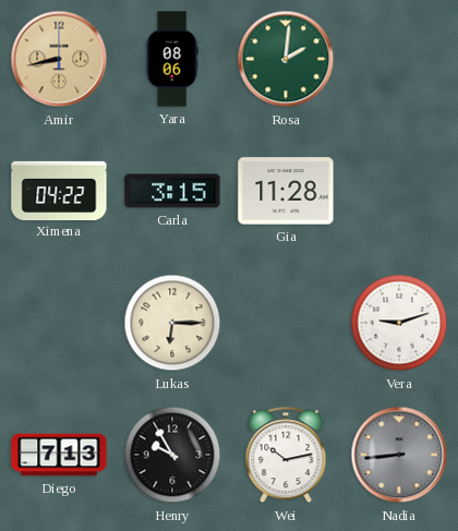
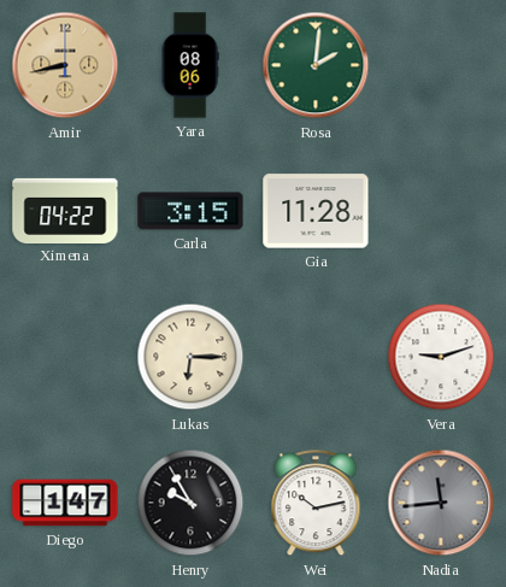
Diego: 7:13 -> 1:47 (65, 503)
Nadia: 8:44 -> 11:44 (441, 503)
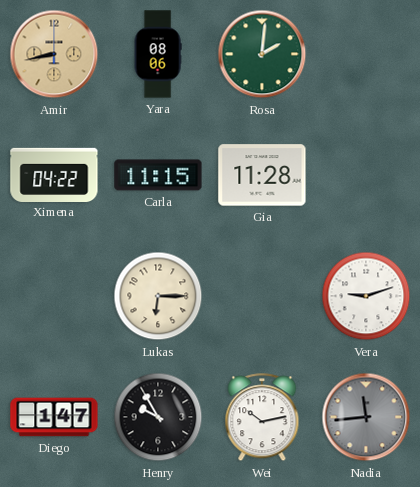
Carla: 3:15 -> 11:15 (158, 175)
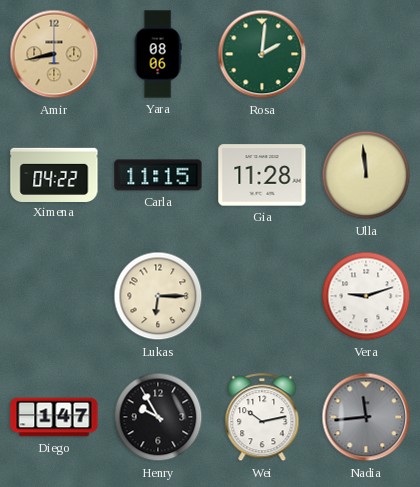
Ulla: none -> 11:59 (366, 175)
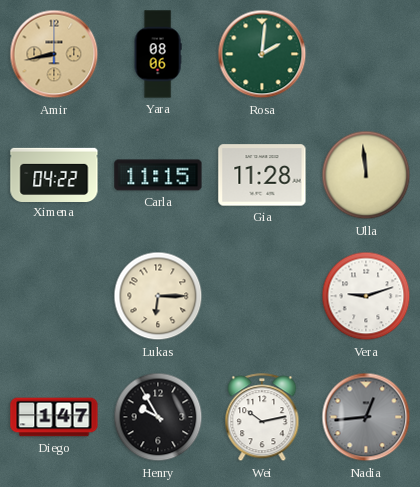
Nadia: 11:44 -> 12:44 (366, 417)
